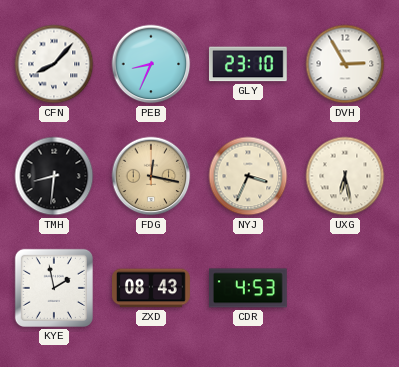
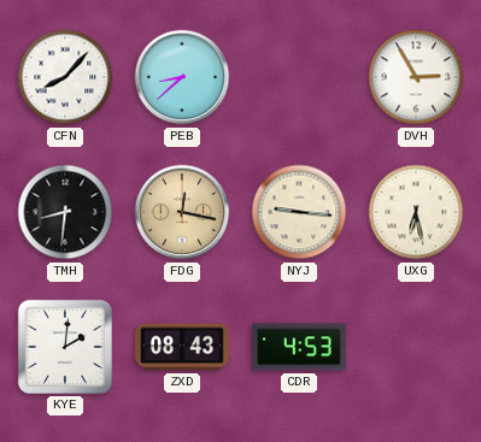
PEB: 8:34 -> 8:38 (182, 77)
GLY: 23:10 -> none (248, 64)
NYJ: 3:34 -> 9:16 (299, 212)
KYE: 1:58 -> 2:01 (65, 347)
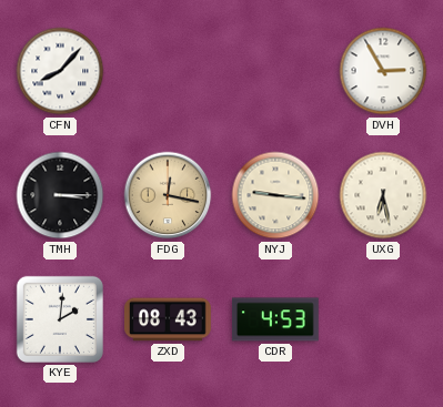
PEB: 8:38 -> none (182, 77)
TMH: 8:31 -> 3:15 (60, 195)
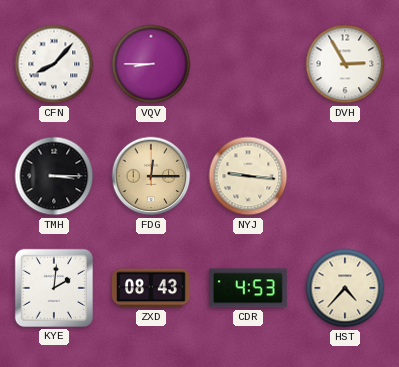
VQV: none -> 8:45 (151, 64)
FDG: 12:17 -> 12:15 (151, 176)
UXG: 6:28 -> none (383, 195)
HST: none -> 4:37 (345, 288)
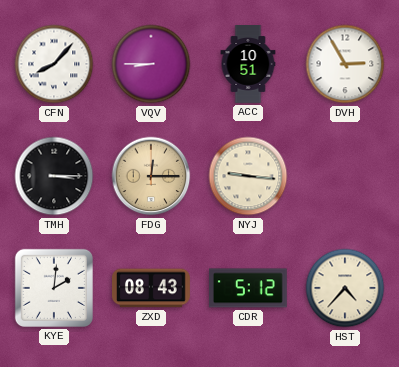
ACC: none -> 10:51 (248, 65)
CDR: 4:53 -> 5:12 (248, 288)
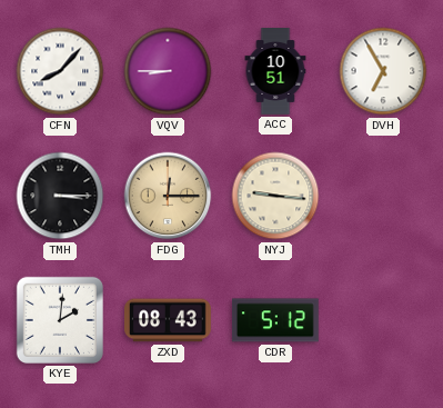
DVH: 2:55 -> 6:55 (383, 71)
HST: 4:37 -> none (345, 288)
